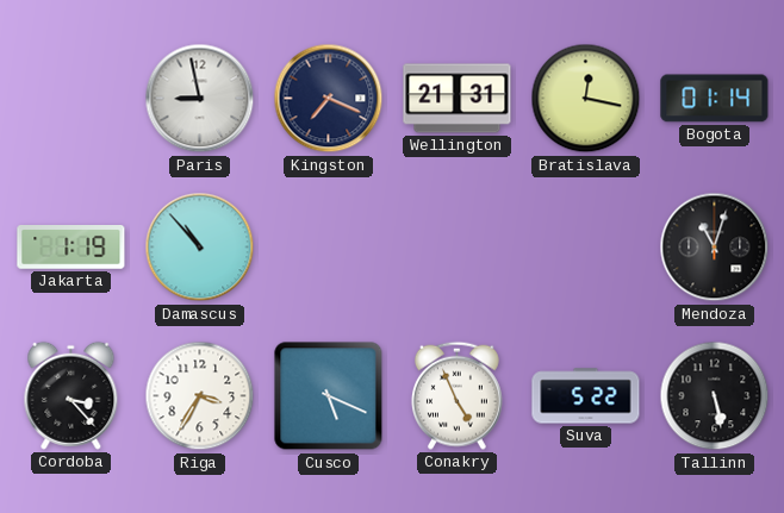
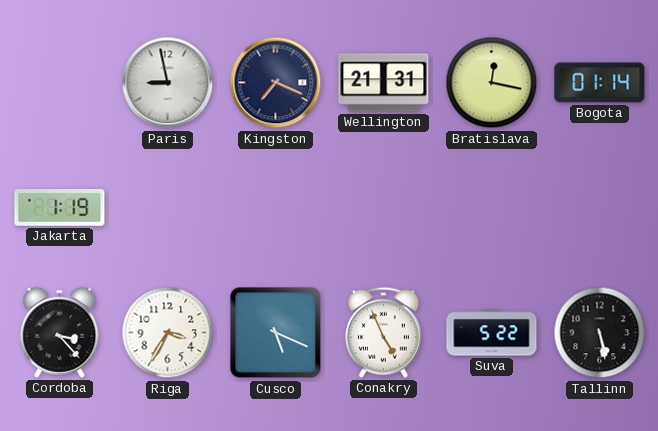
Damascus: 10:53 -> none (200, 248)
Mendoza: 11:03 -> none (715, 248)
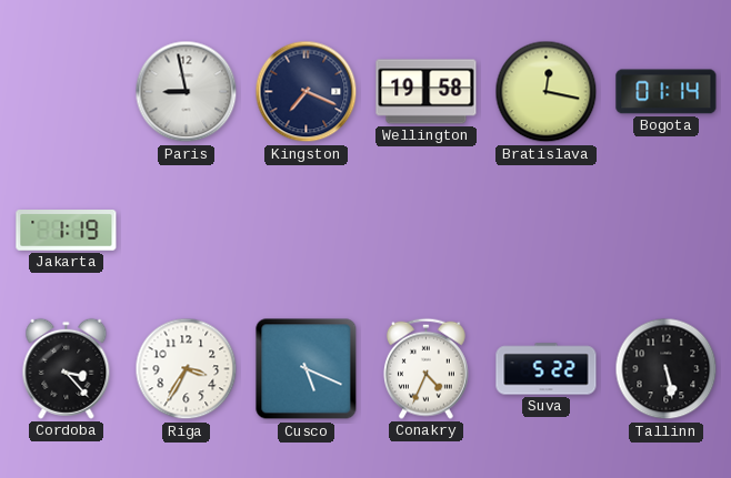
Wellington: 21:31 -> 19:58 (427, 92)
Conakry: 4:56 -> 4:34 (425, 368)
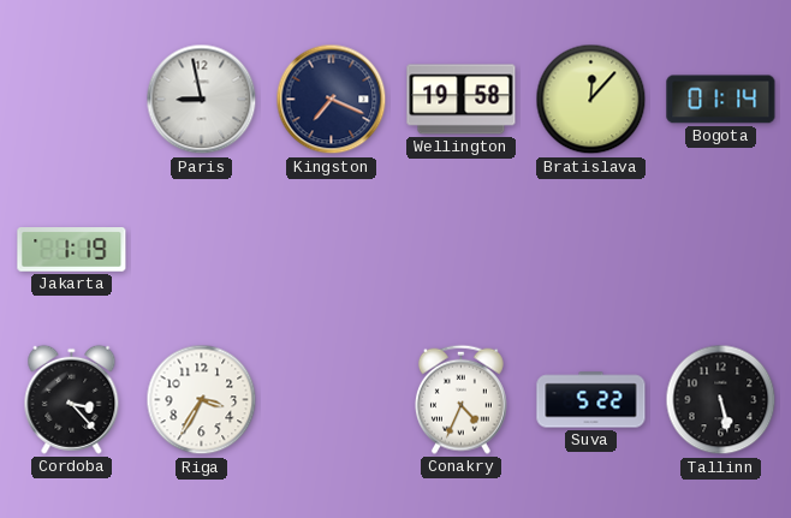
Bratislava: 12:17 -> 12:07 (591, 100)
Cusco: 5:19 -> none (307, 369)
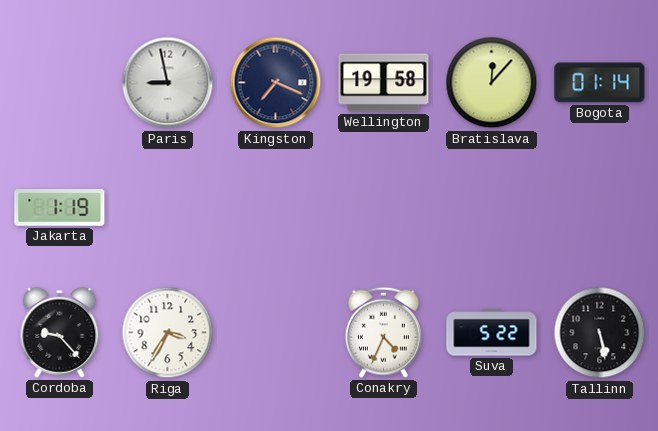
Cordoba: 3:23 -> 9:23 (60, 332)
